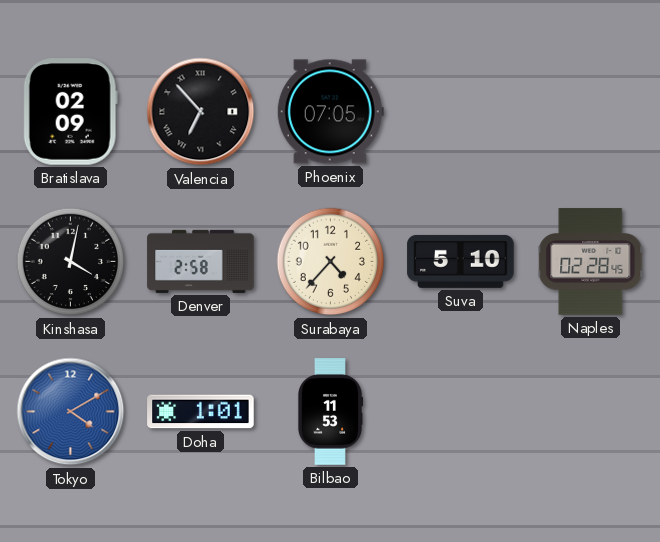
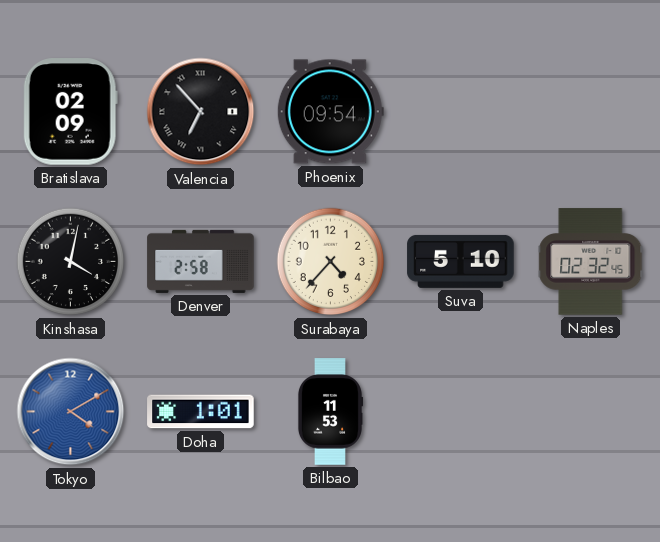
Phoenix: 07:05 -> 09:54 (330, 112)
Naples: 02:28 -> 02:32 (591, 262)
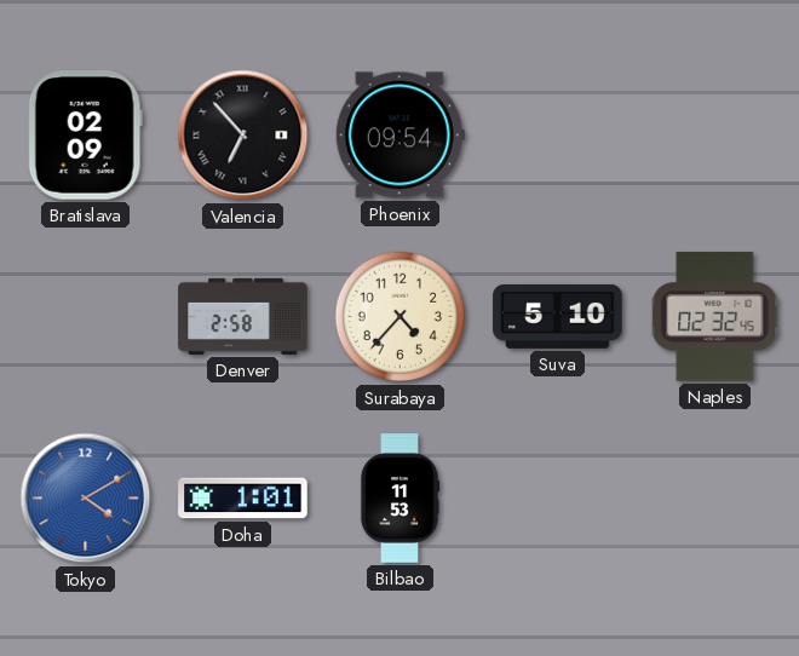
Kinshasa: 4:02 -> none (71, 262)
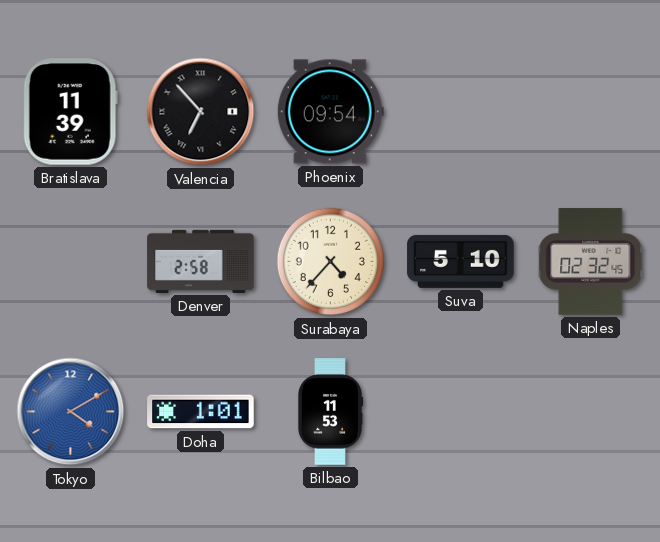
Bratislava: 02:09 -> 11:39 (70, 112)
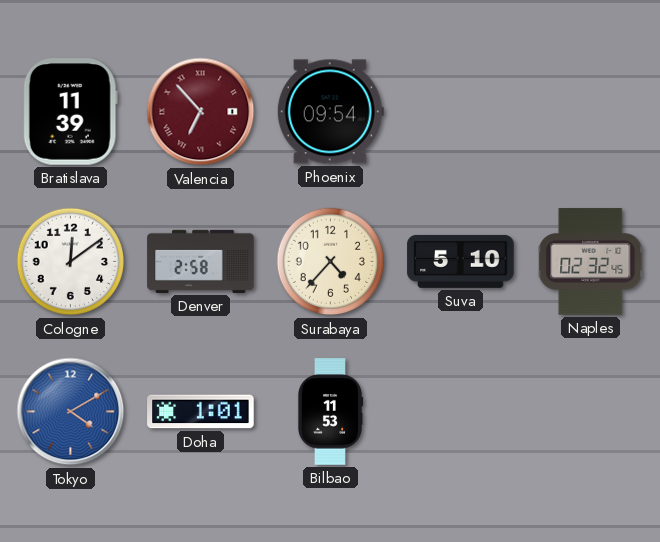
Valencia dial: black -> burgundy (201, 112)
Cologne: none -> 12:09 (71, 262)
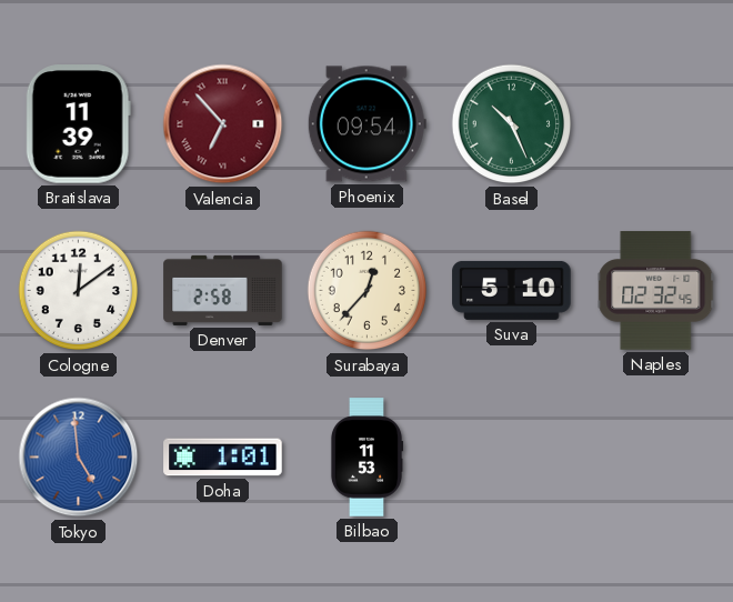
Basel: none -> 10:26 (512, 124)
Surabaya: 4:37 -> 12:37 (368, 291)
Tokyo: 4:10 -> 4:59 (79, 458)
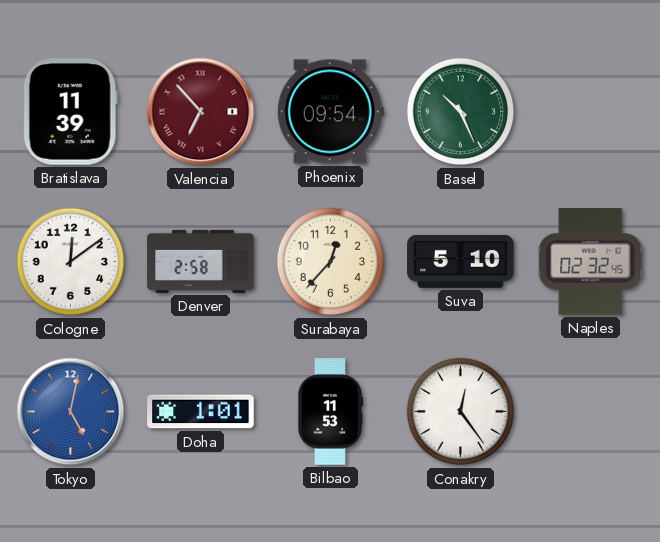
Tokyo: 4:59 -> 5:02 (71, 412)
Conakry: none -> 12:24 (461, 412)
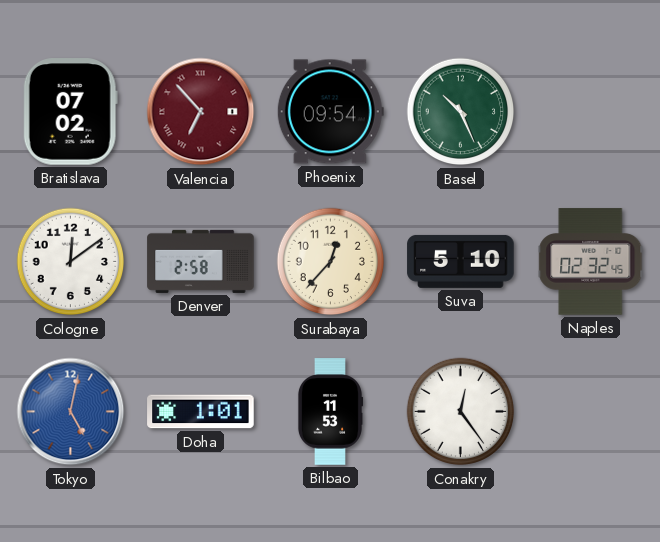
Bratislava: 11:39 -> 07:02 (70, 112)
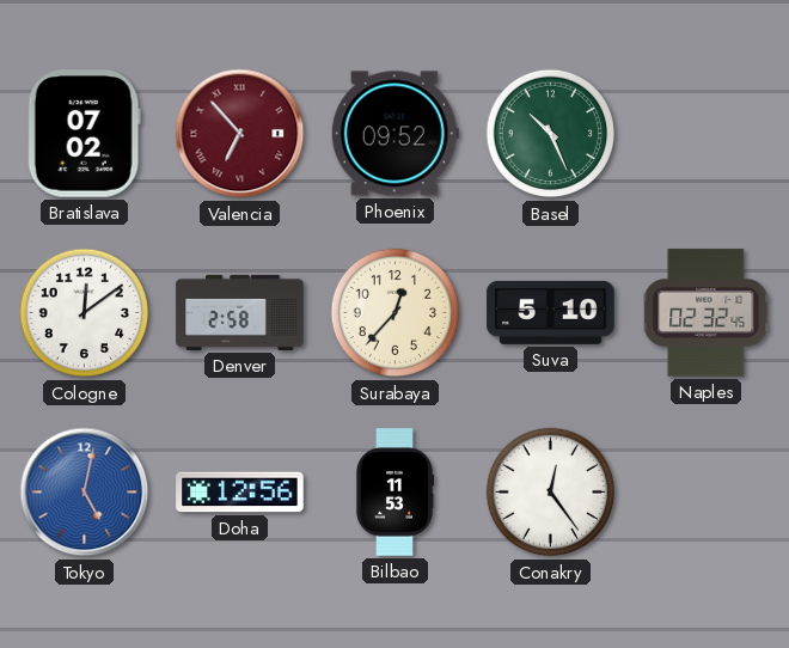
Phoenix: 09:54 -> 09:52 (395, 134)
Doha: 1:01 -> 12:56 (240, 493)
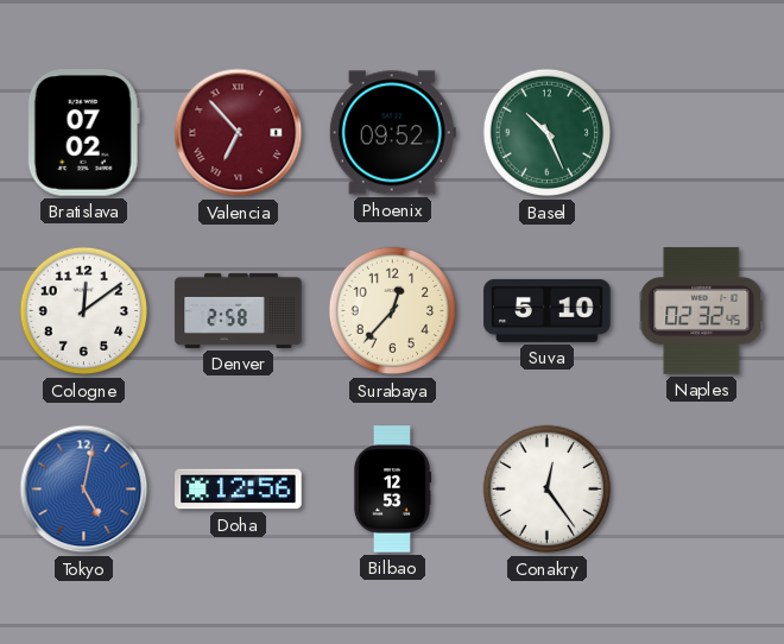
Bilbao: 11:53 -> 12:53 (392, 490)
